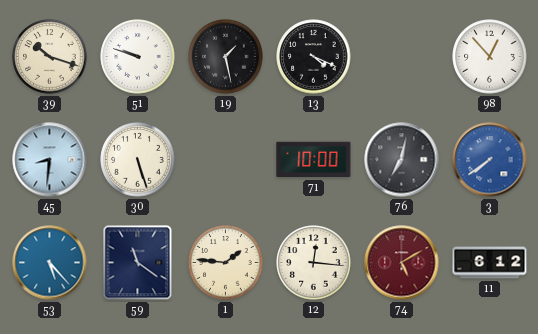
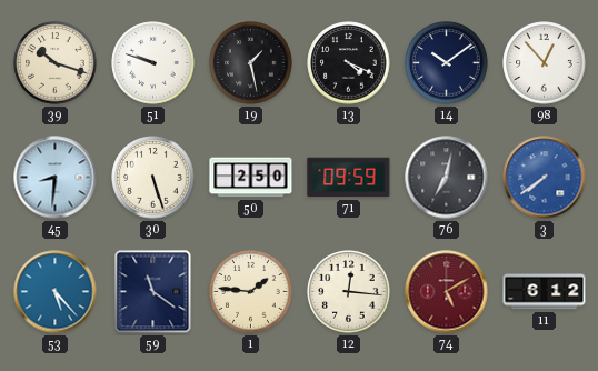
14: none -> 10:09 (447, 63)
50: none -> 2:50 (251, 178)
71: 10:00 -> 09:59 (349, 178)
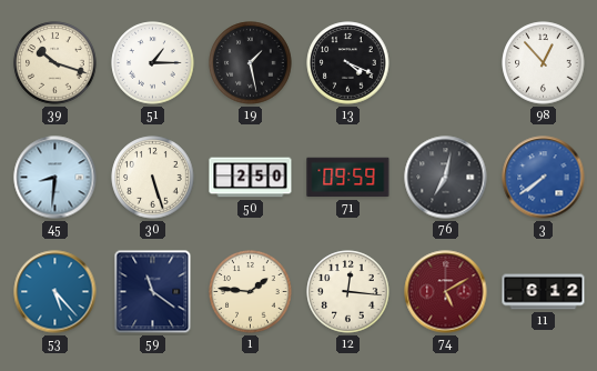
51: 9:48 -> 1:15 (153, 63)
14: 10:09 -> none (447, 63)
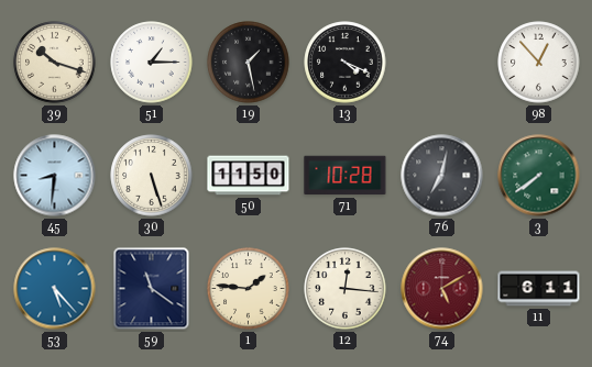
50: 2:50 -> 11:50 (249, 176)
71: 09:59 -> 10:28 (346, 176)
3 dial: blue -> green (539, 176)
11: 6:12 -> 6:11 (539, 289)
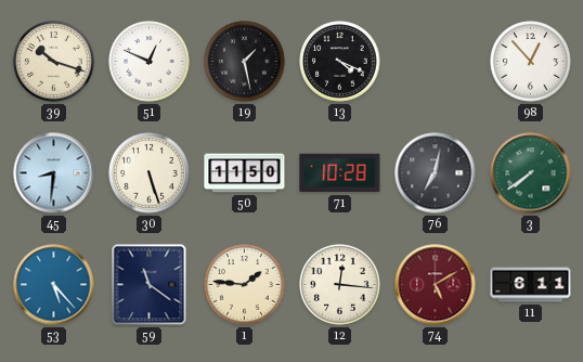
51: 1:15 -> 12:49 (150, 62)
